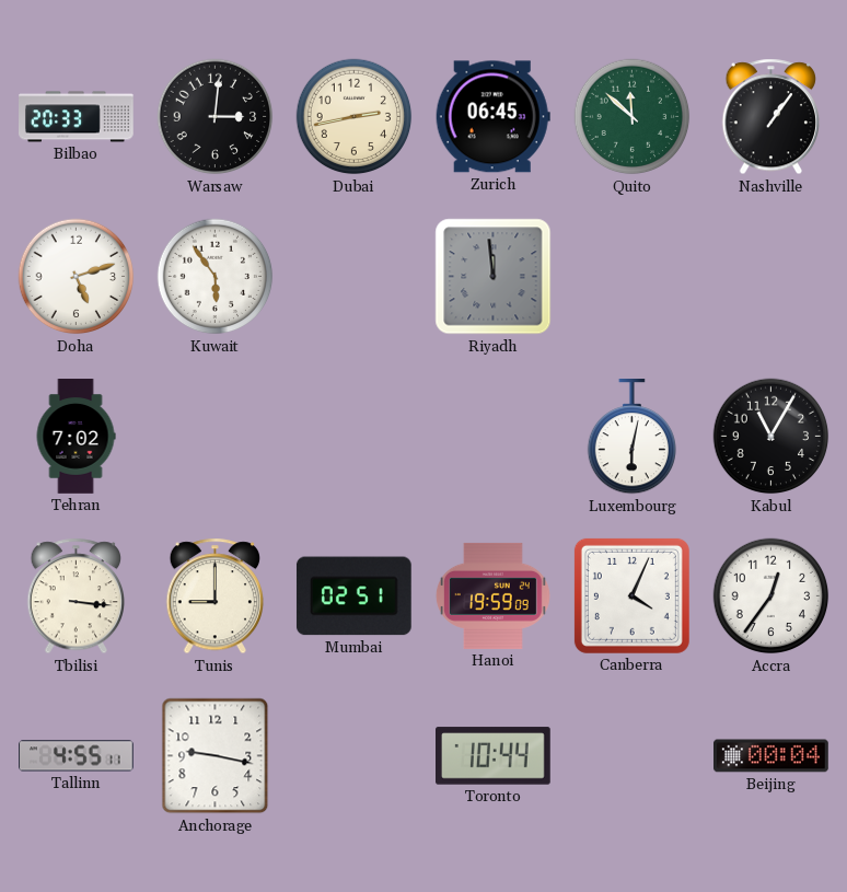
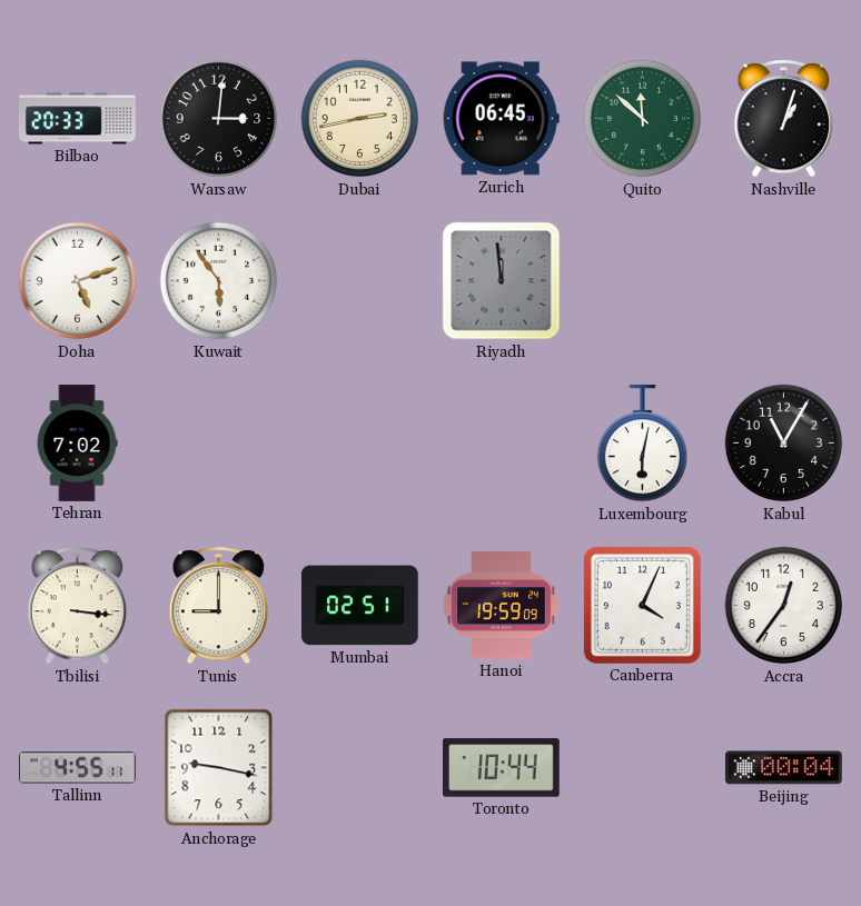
Nashville: 1:06 -> 1:03 (784, 119)
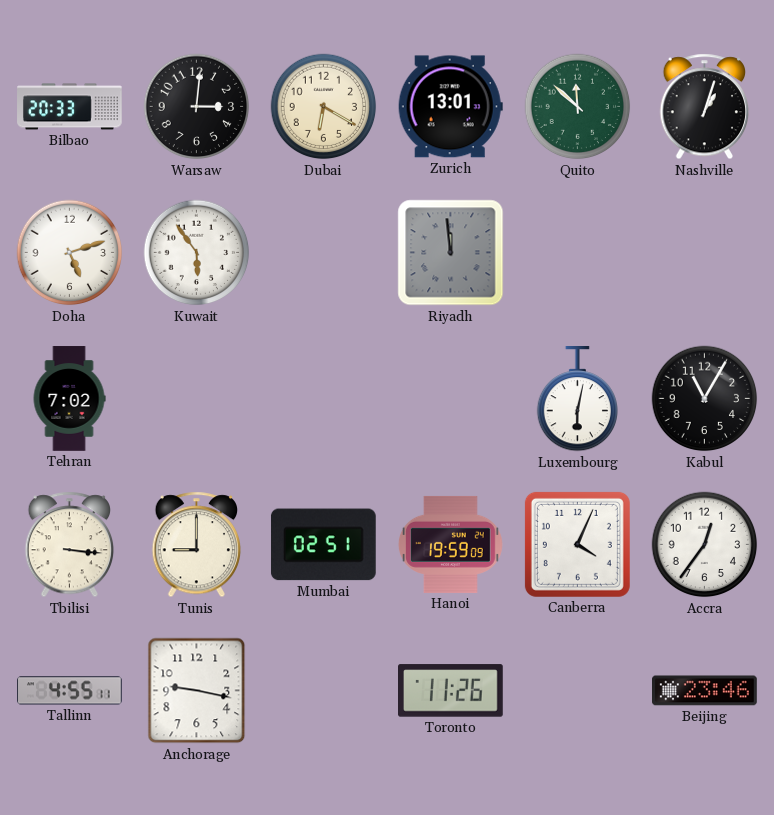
Dubai: 2:43 -> 6:20 (324, 107)
Zurich: 06:45 -> 13:01 (450, 107)
Toronto: 10:44 -> 11:26 (451, 691)
Beijing: 00:04 -> 23:46 (705, 691)
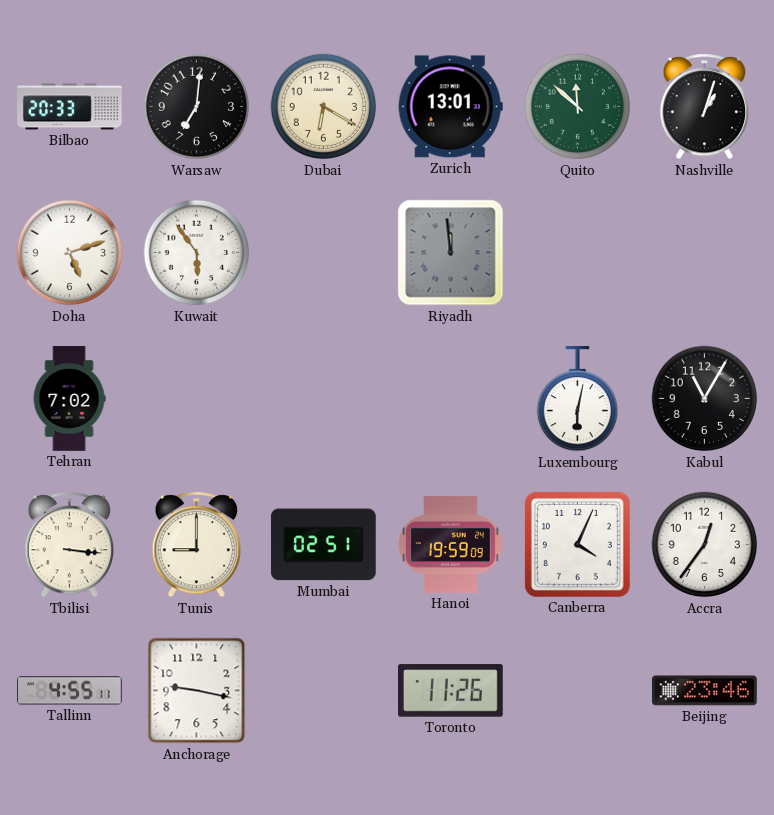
Warsaw: 3:01 -> 7:01 (197, 107)
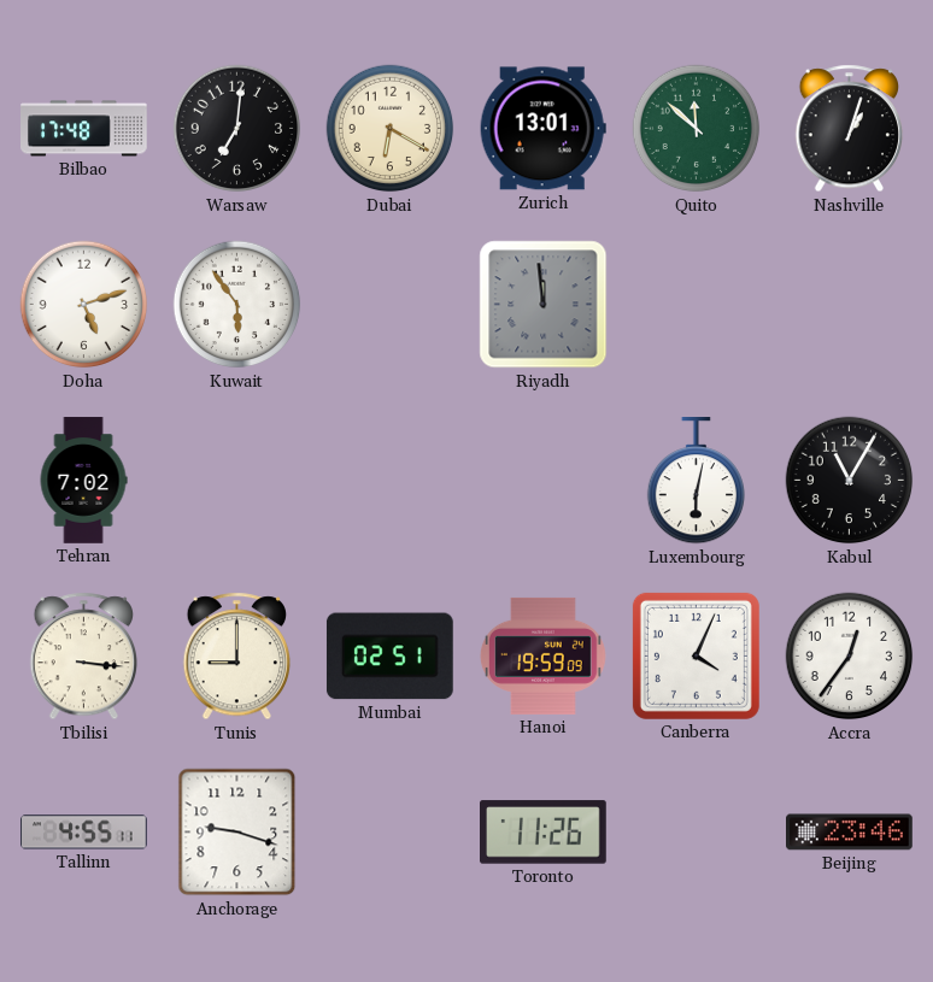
Bilbao: 20:33 -> 17:48 (84, 129)
Anchorage: 9:17 -> 9:18 (237, 833)
